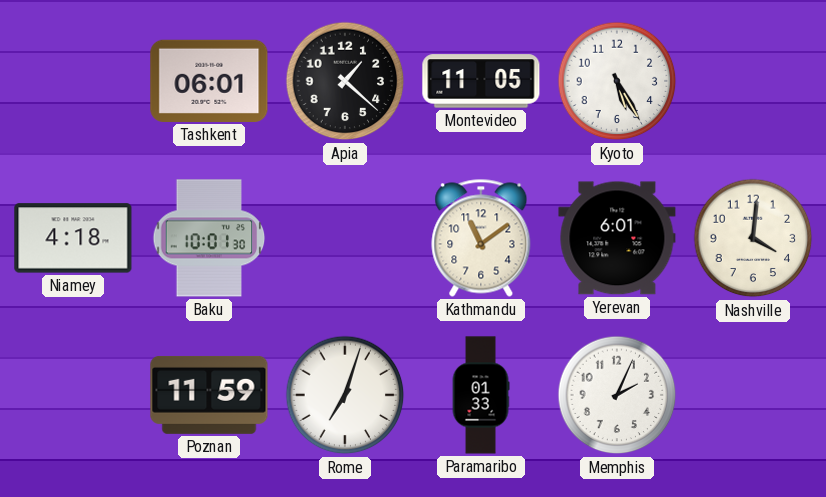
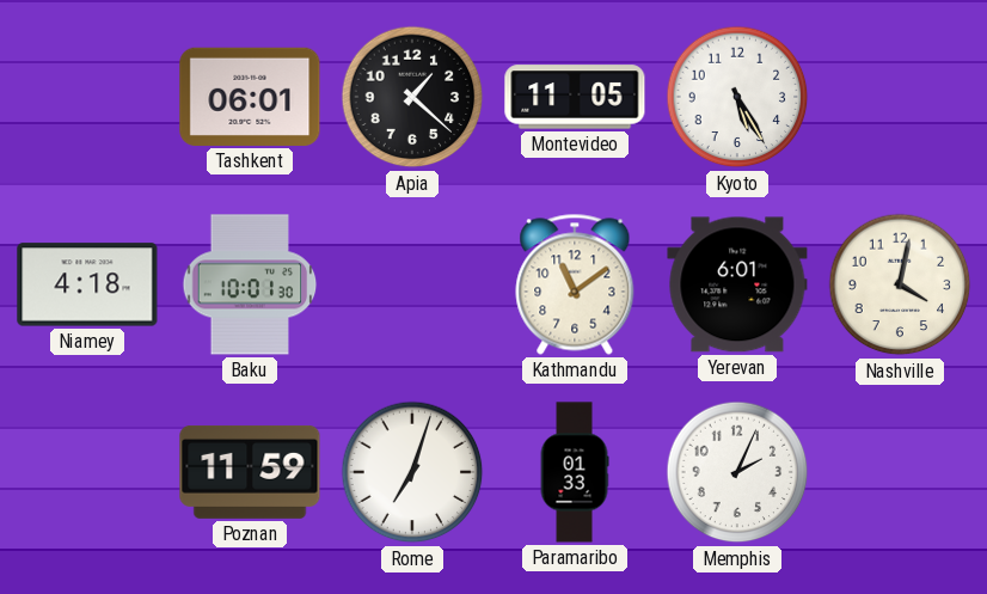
Nashville: 4:01 -> 4:02 (900, 284)
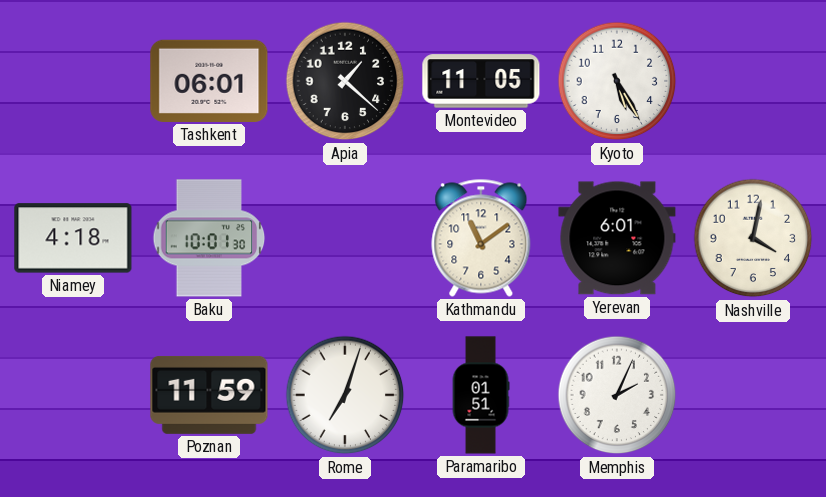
Paramaribo: 01:33 -> 01:51 (481, 395)
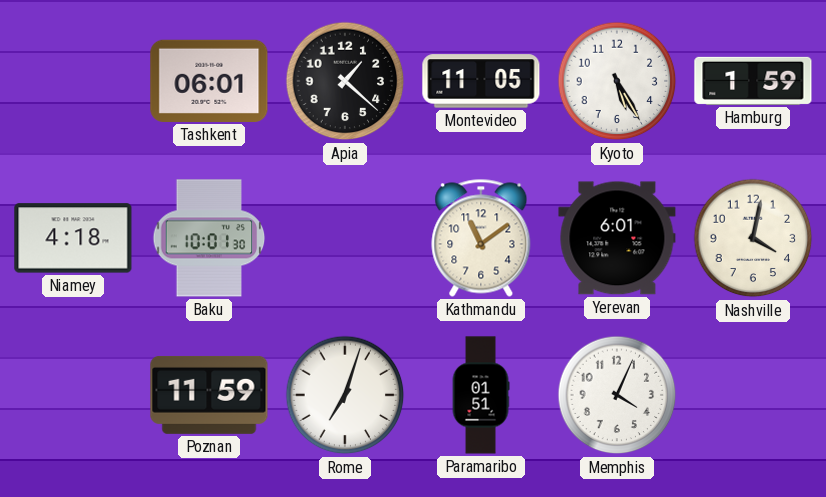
Hamburg: none -> 1:59 (753, 81)
Memphis: 2:04 -> 4:04 (617, 395)
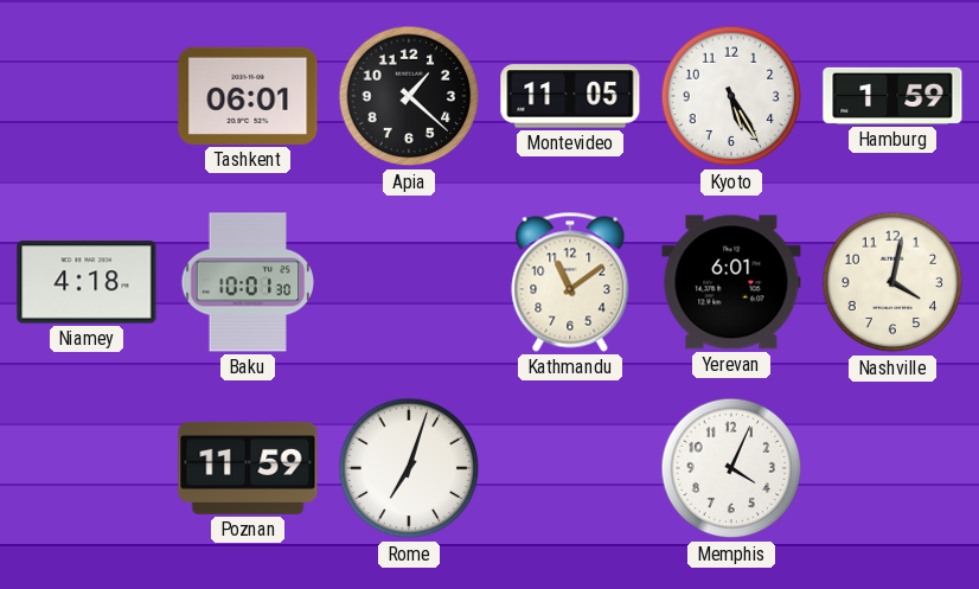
Paramaribo: 01:51 -> none (481, 395)
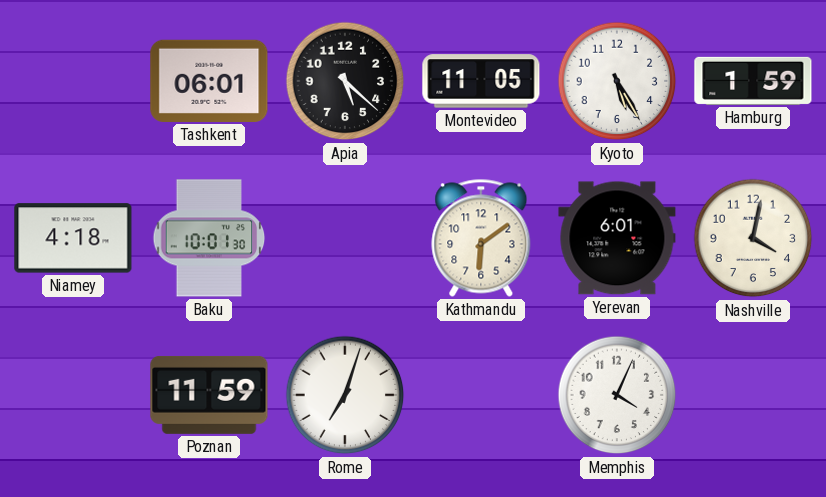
Apia: 1:22 -> 5:22 (345, 81)
Kathmandu: 11:09 -> 6:09 (481, 238)
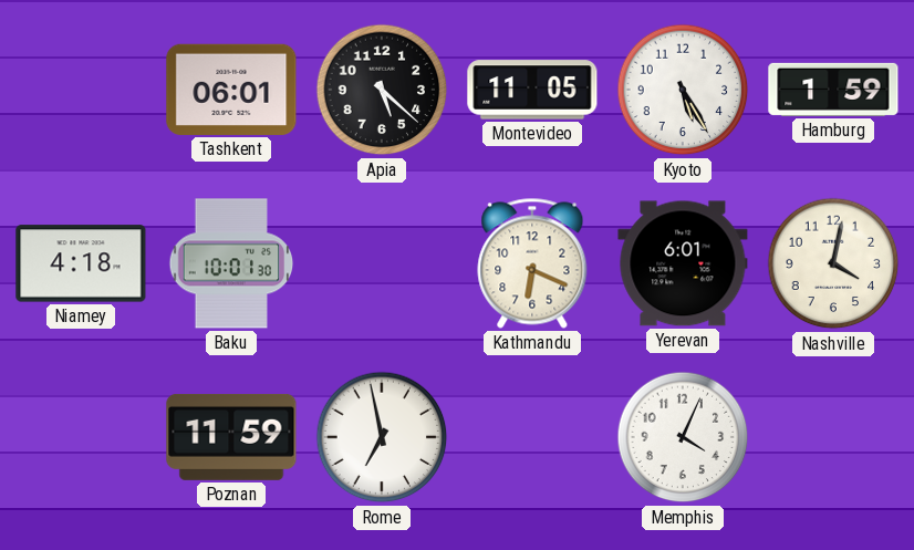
Kathmandu: 6:09 -> 6:19 (532, 263)
Rome: 7:03 -> 6:58 (382, 437)
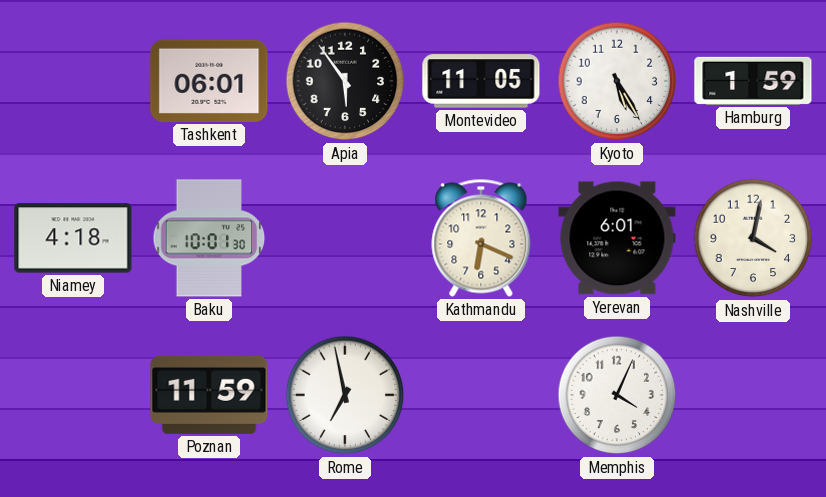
Apia: 5:22 -> 5:54 (345, 81)
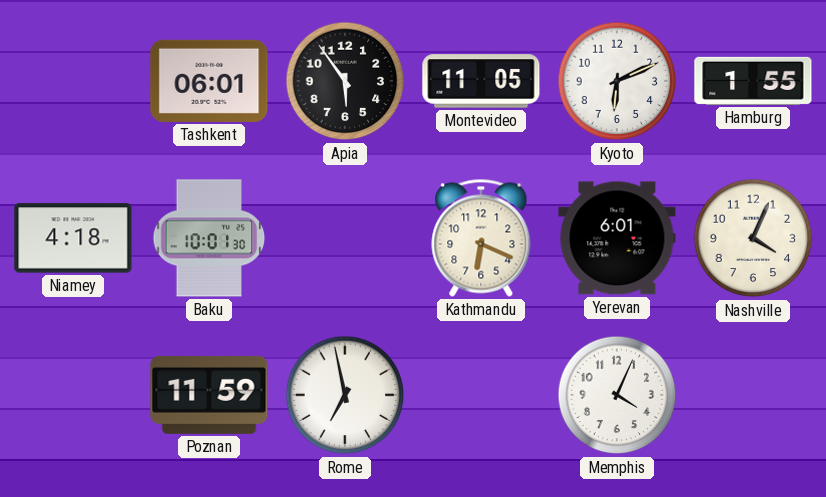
Kyoto: 5:25 -> 6:11 (617, 81)
Hamburg: 1:59 -> 1:55 (753, 81)
Nashville: 4:02 -> 4:04 (753, 238)
